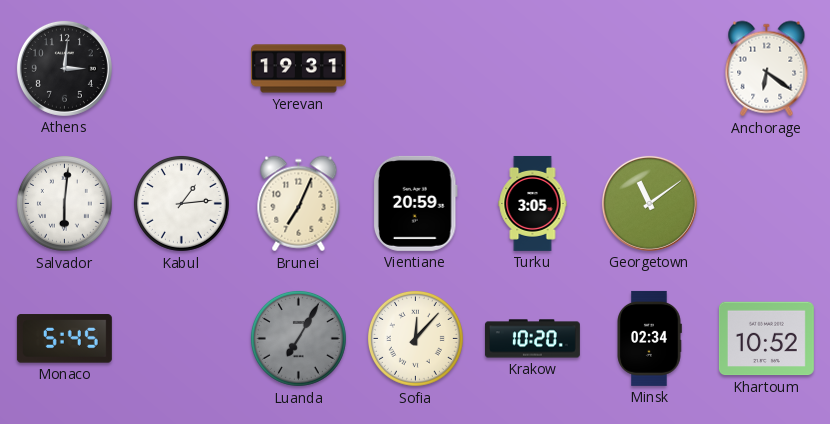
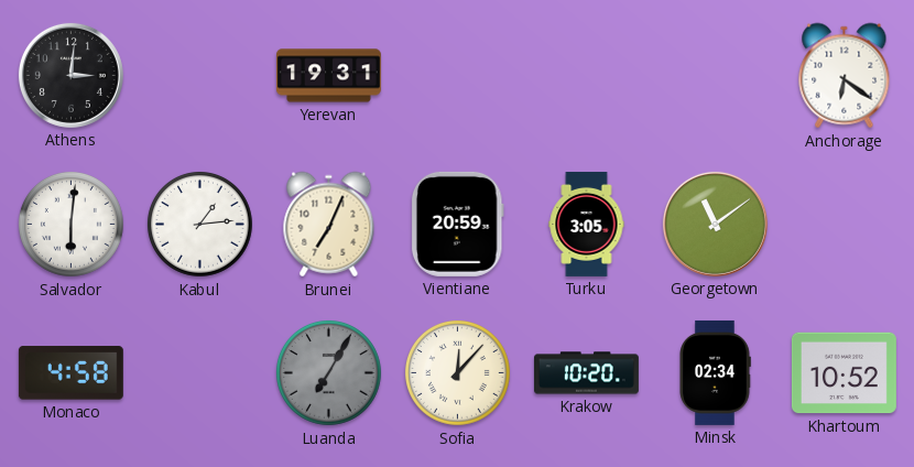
Monaco: 5:45 -> 4:58 (70, 373)
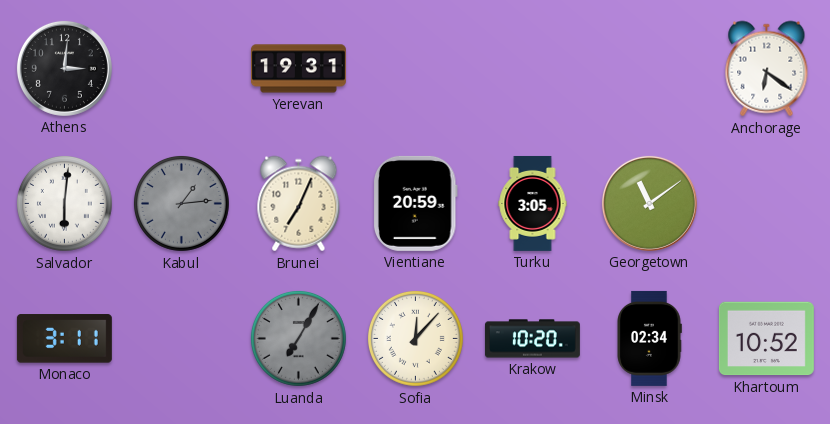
Kabul dial: white -> grey (182, 204)
Monaco: 4:58 -> 3:11 (64, 339)
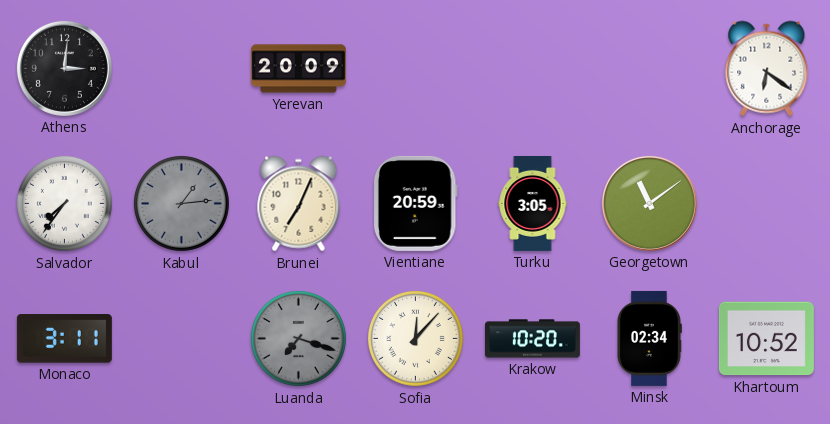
Yerevan: 19:31 -> 20:09 (298, 69)
Salvador: 6:01 -> 7:36 (65, 204)
Luanda: 7:05 -> 7:18 (299, 339)
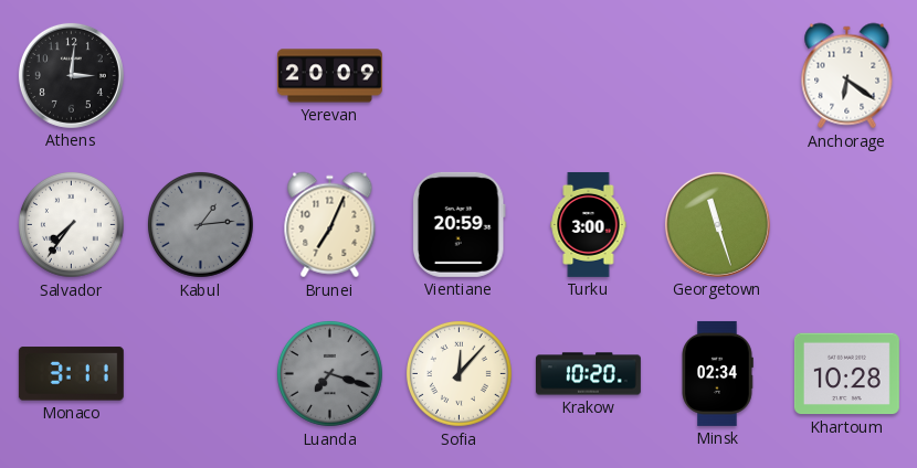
Turku: 3:05 -> 3:00 (589, 224)
Georgetown: 11:09 -> 11:27 (717, 224)
Khartoum: 10:52 -> 10:28 (846, 374)
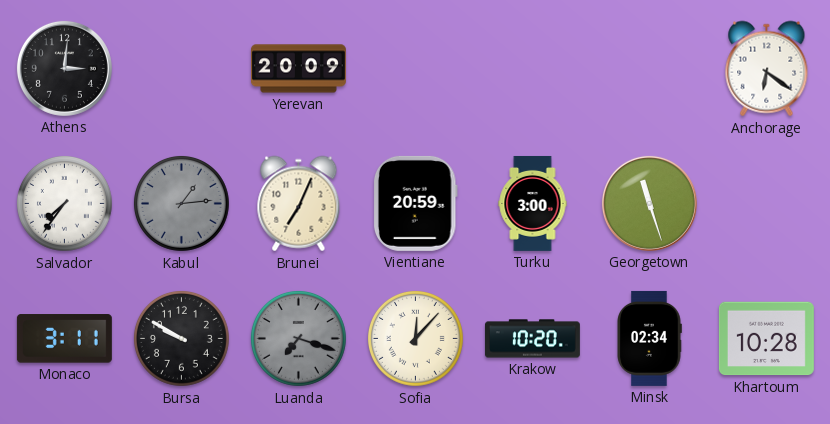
Bursa: none -> 9:50 (182, 339)
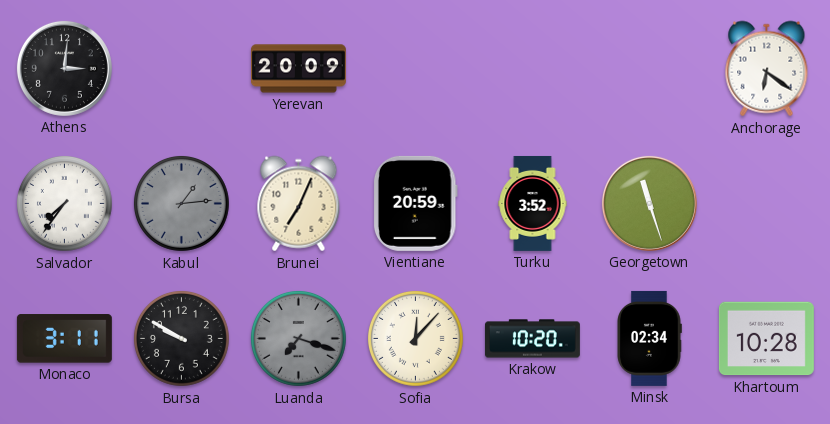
Turku: 3:00 -> 3:52 (533, 203)
